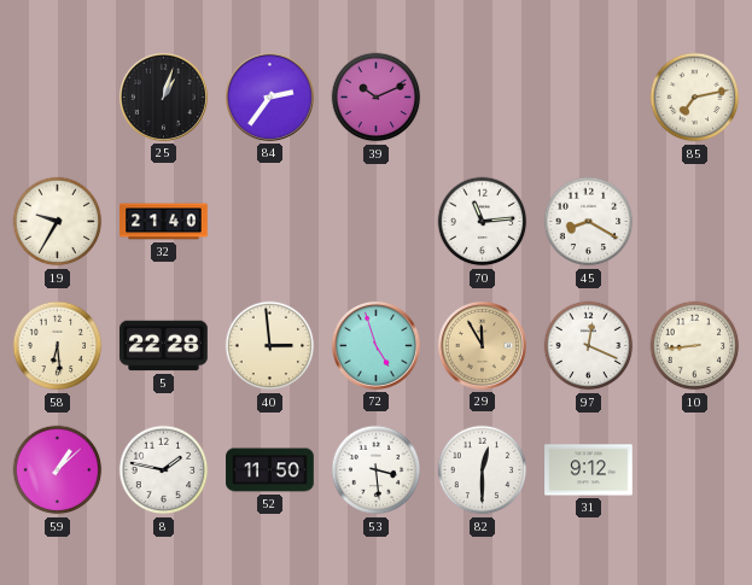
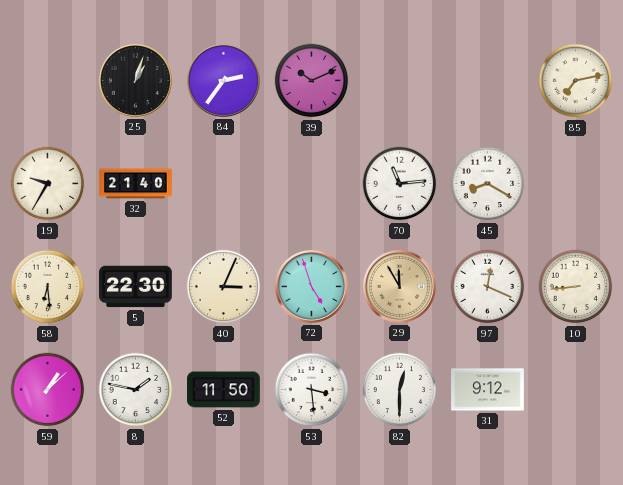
5: 22:28 -> 22:30 (136, 287)
40: 2:59 -> 3:04 (224, 287)
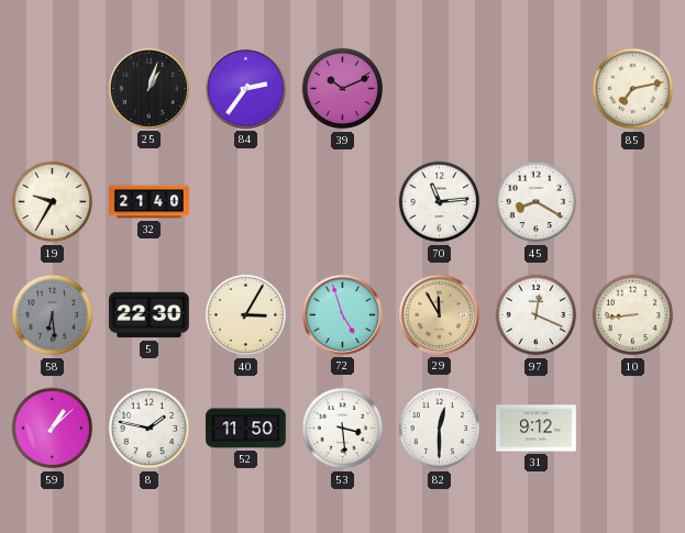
58 dial: cream -> grey (53, 315)
40: 3:04 -> 3:05 (246, 315)
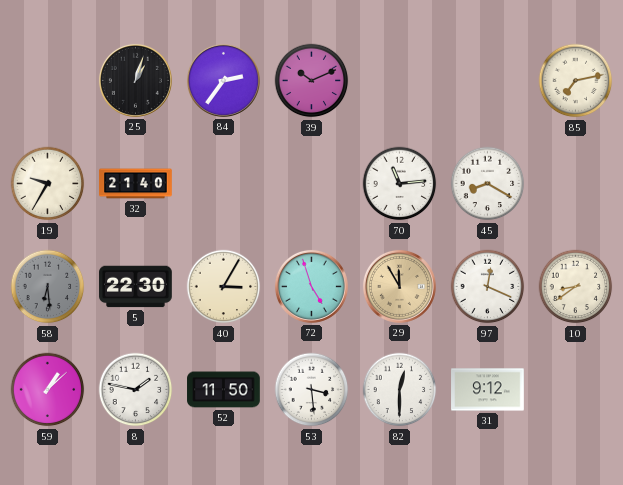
10: 8:44 -> 8:39 (576, 287)
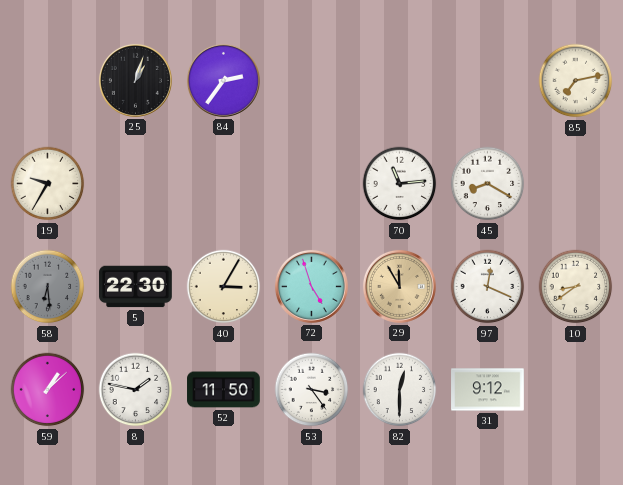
39: 10:11 -> none (312, 81)
32: 21:40 -> none (136, 184)
53: 3:29 -> 3:24 (312, 390)
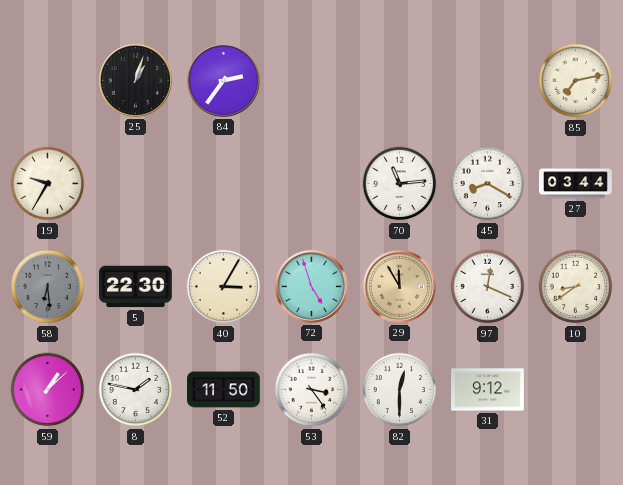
27: none -> 03:44 (576, 184)
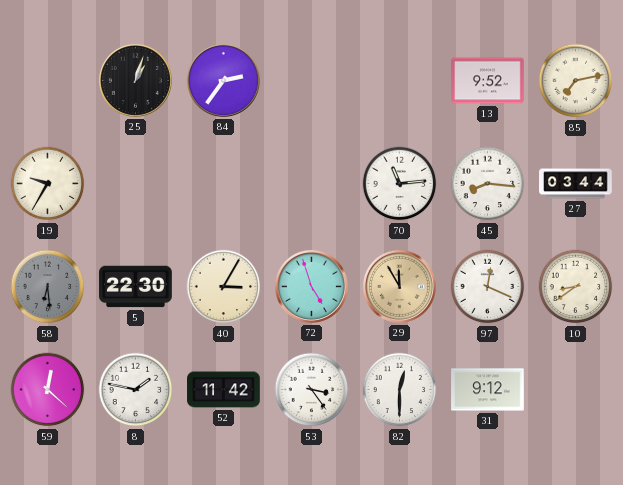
13: none -> 9:52 (488, 81)
45: 8:20 -> 8:16 (488, 184)
59: 1:08 -> 12:22 (48, 390)
52: 11:50 -> 11:42 (224, 390)
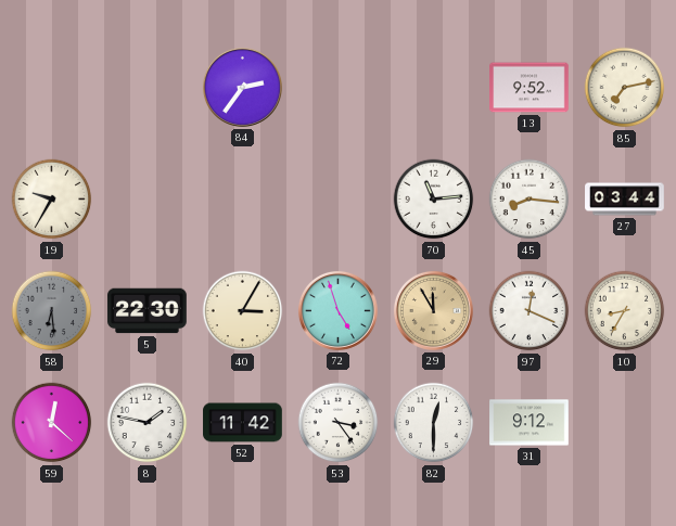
25: 1:03 -> none (135, 80)
10: 8:39 -> 8:35 (625, 311)
